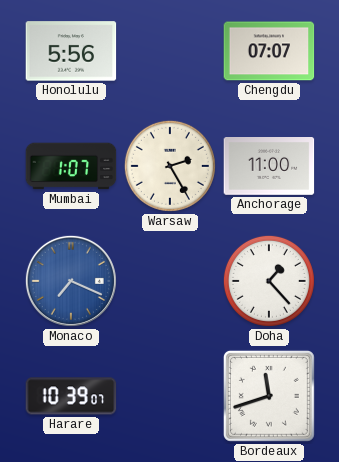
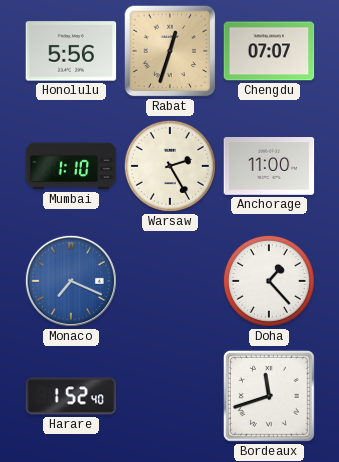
Rabat: none -> 12:33 (170, 51)
Mumbai: 1:07 -> 1:10 (71, 166)
Harare: 10:39 -> 1:52 (71, 396)
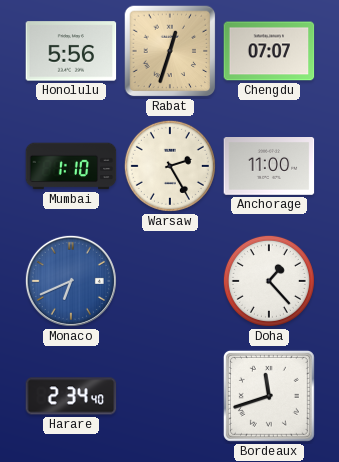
Monaco: 7:19 -> 6:41 (71, 281)
Harare: 1:52 -> 2:34 (71, 396)
